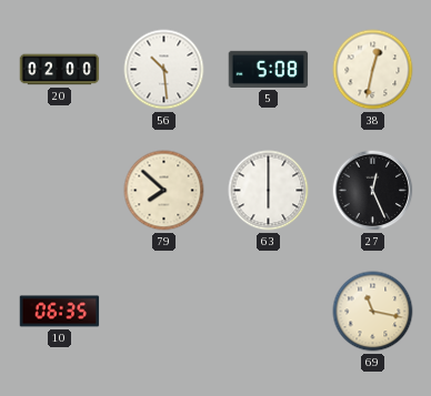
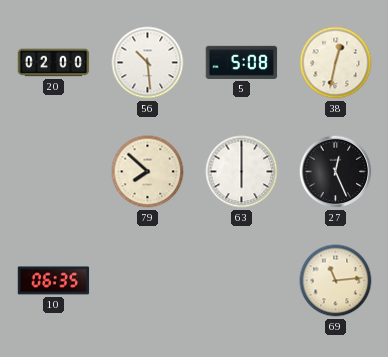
69: 11:17 -> 11:14 (336, 281)
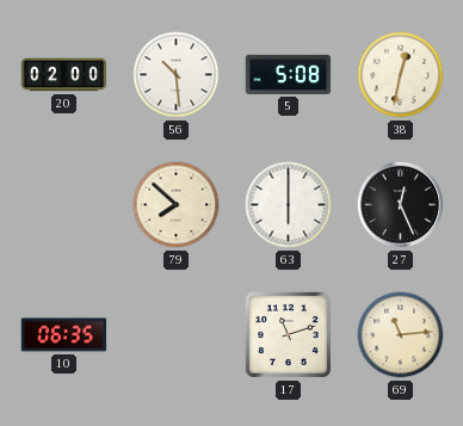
17: none -> 11:12 (288, 334)
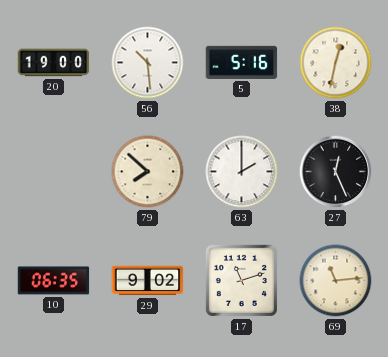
20: 02:00 -> 19:00 (54, 63)
5: 5:08 -> 5:16 (242, 62)
63: 6:00 -> 2:00 (242, 172)
29: none -> 9:02 (148, 281)
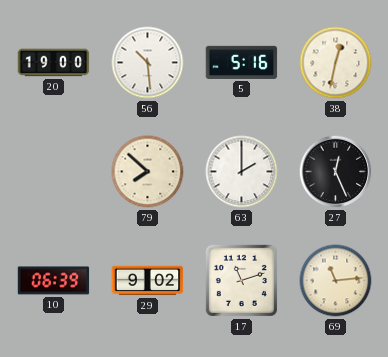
10: 06:35 -> 06:39 (54, 281)
